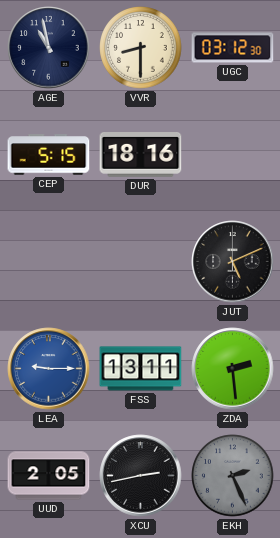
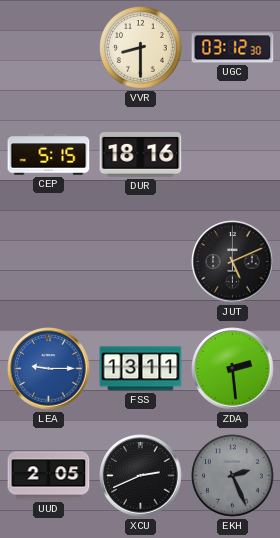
AGE: 10:58 -> none (49, 48)
XCU: 2:43 -> 2:41 (141, 476)
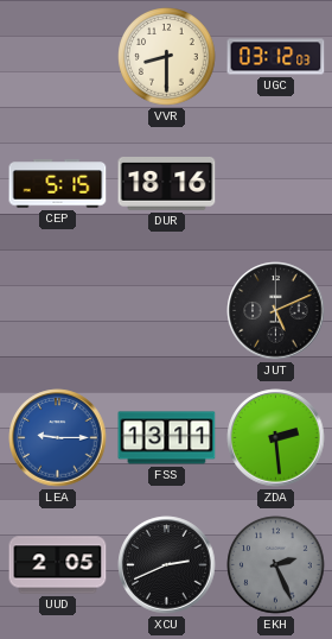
UGC: 03:12:30 -> 03:12:03 (276, 57)
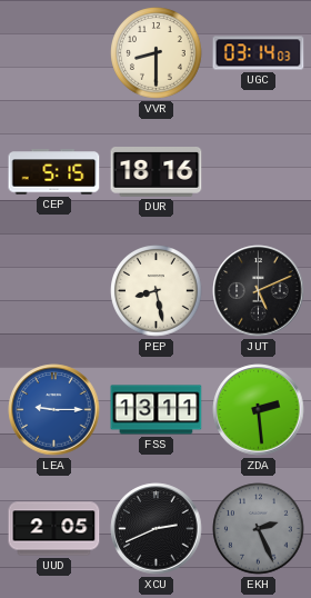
UGC: 03:12 -> 03:14 (259, 53)
PEP: none -> 8:28 (157, 291)
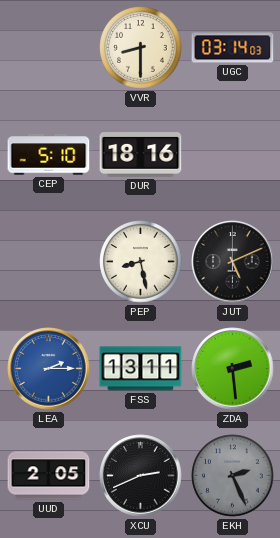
CEP: 5:15 -> 5:10 (49, 155)
LEA: 9:15 -> 2:15 (49, 369)
